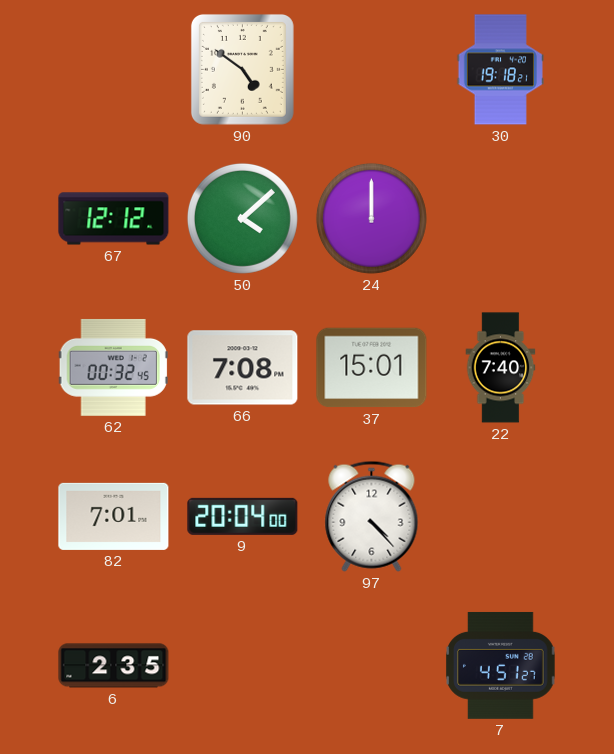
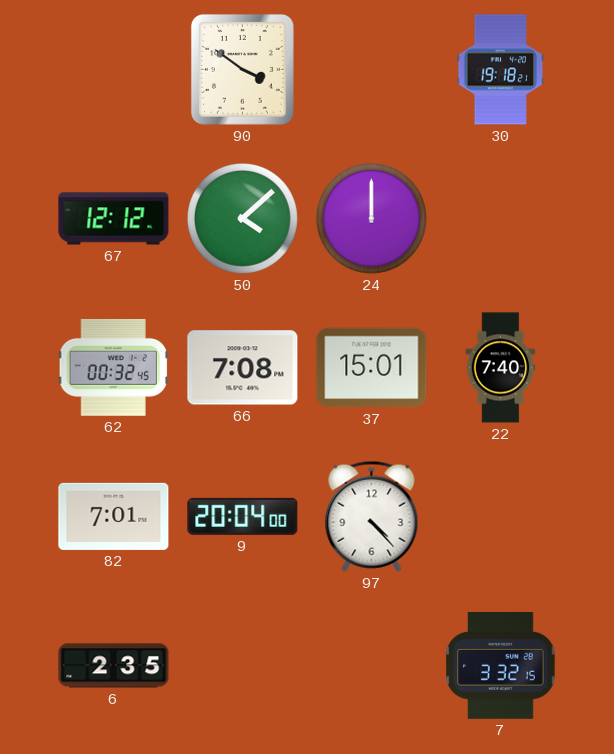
90: 4:51 -> 3:51 (242, 69)
7: 4:51 -> 3:32 (501, 665)
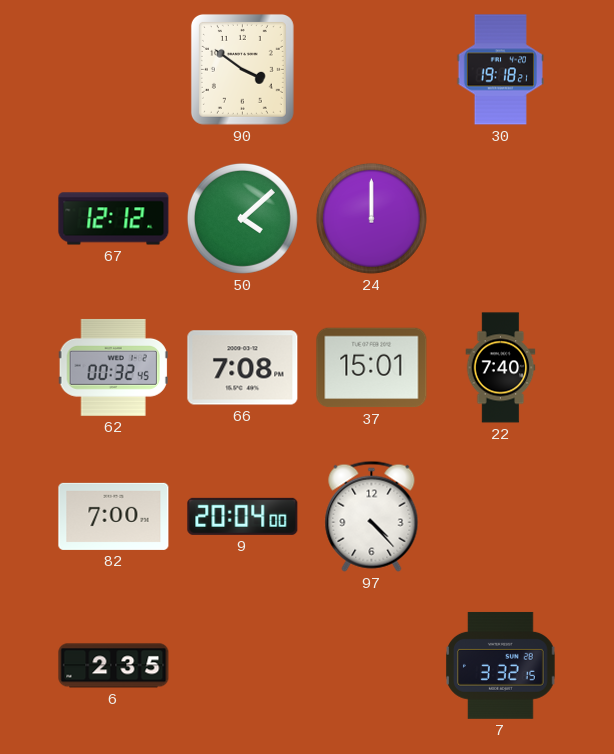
82: 7:01 -> 7:00 (114, 516)
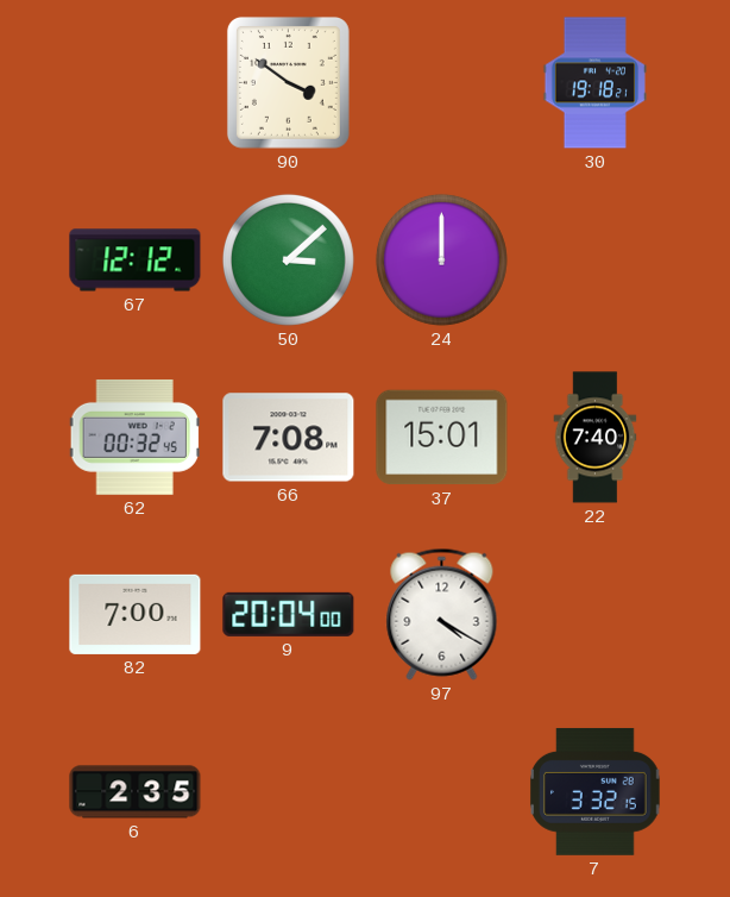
50: 4:08 -> 3:08 (288, 259)
97: 4:23 -> 4:20 (442, 614)
